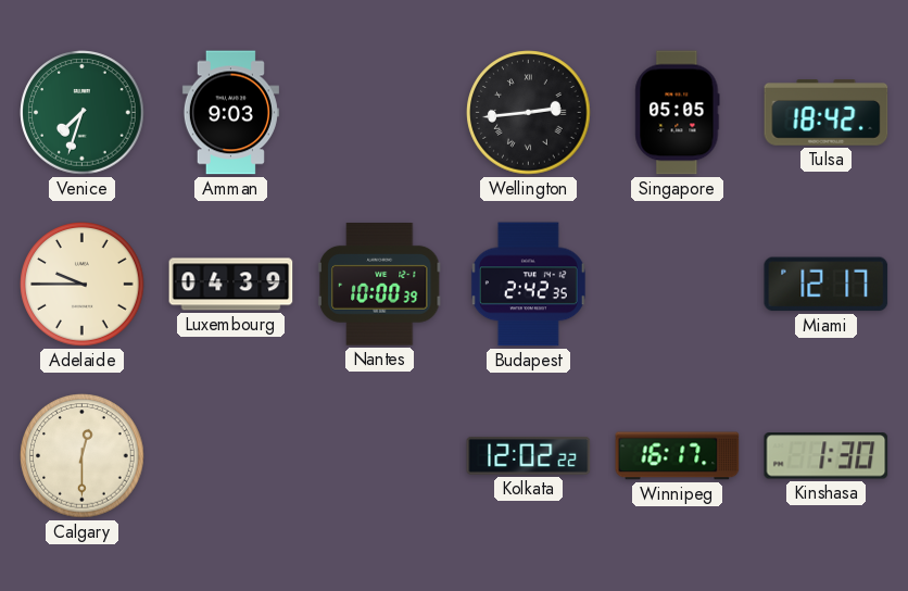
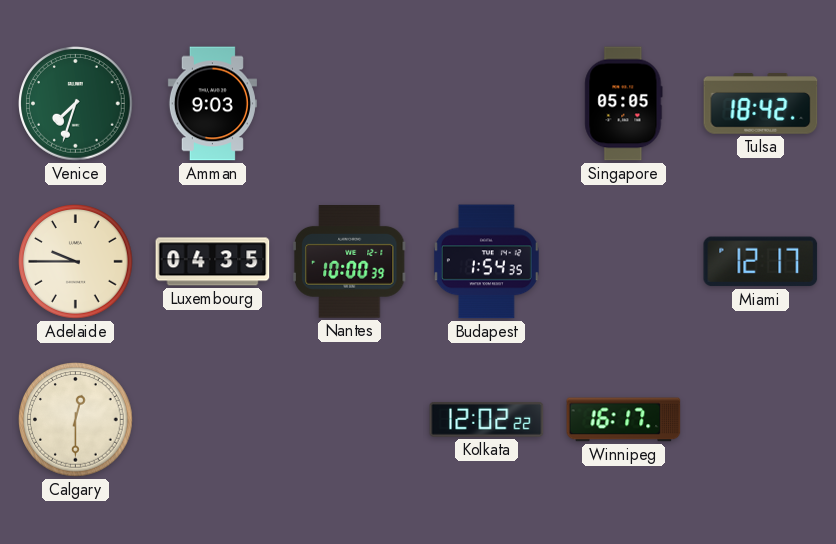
Wellington: 2:44 -> none (529, 113)
Luxembourg: 04:39 -> 04:35 (213, 262)
Budapest: 2:42 -> 1:54 (486, 262)
Kinshasa: 1:30 -> none (827, 456)
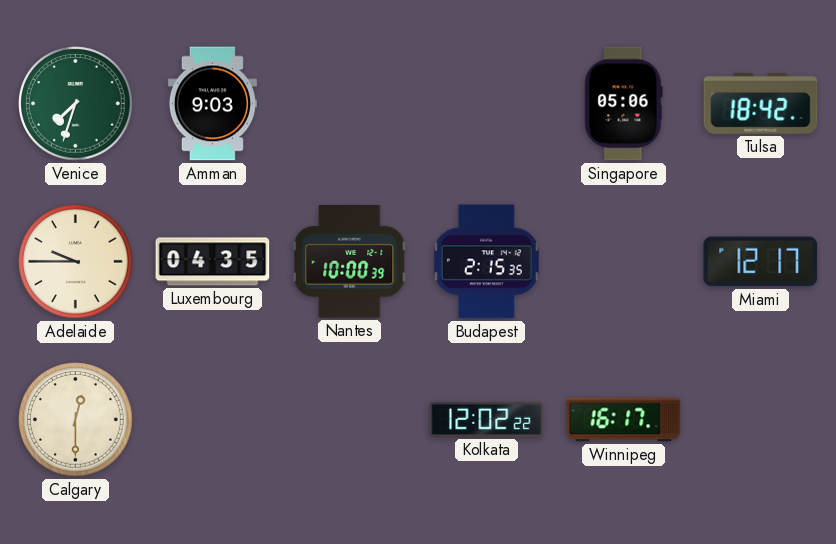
Singapore: 05:05 -> 05:06 (624, 104)
Budapest: 1:54 -> 2:15 (486, 262)
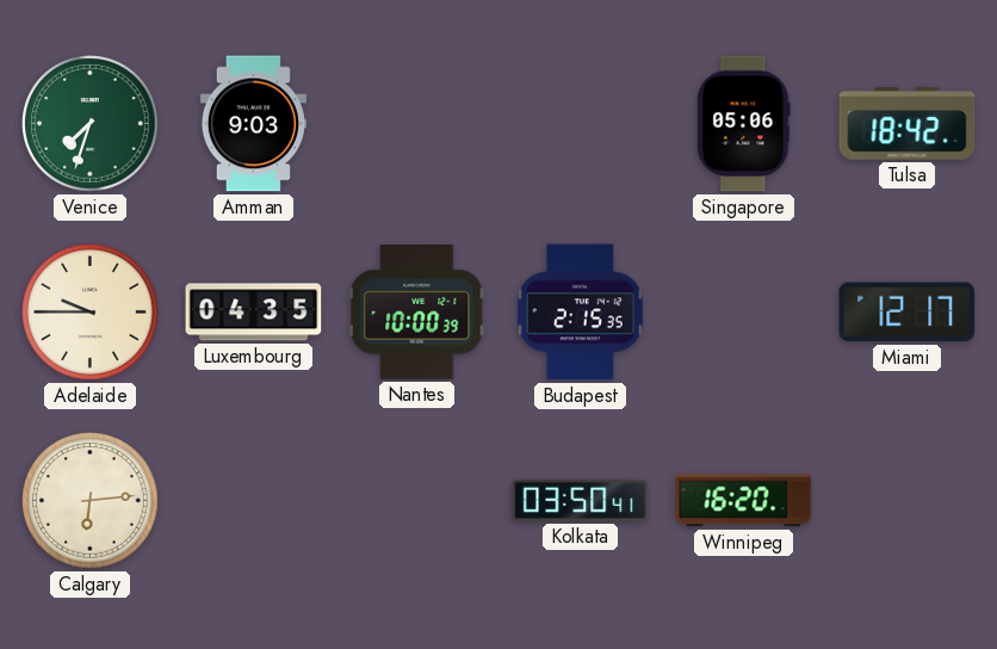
Calgary: 12:30 -> 6:14 (91, 501)
Kolkata: 12:02 -> 03:50 (581, 500)
Winnipeg: 16:17 -> 16:20 (744, 501)
